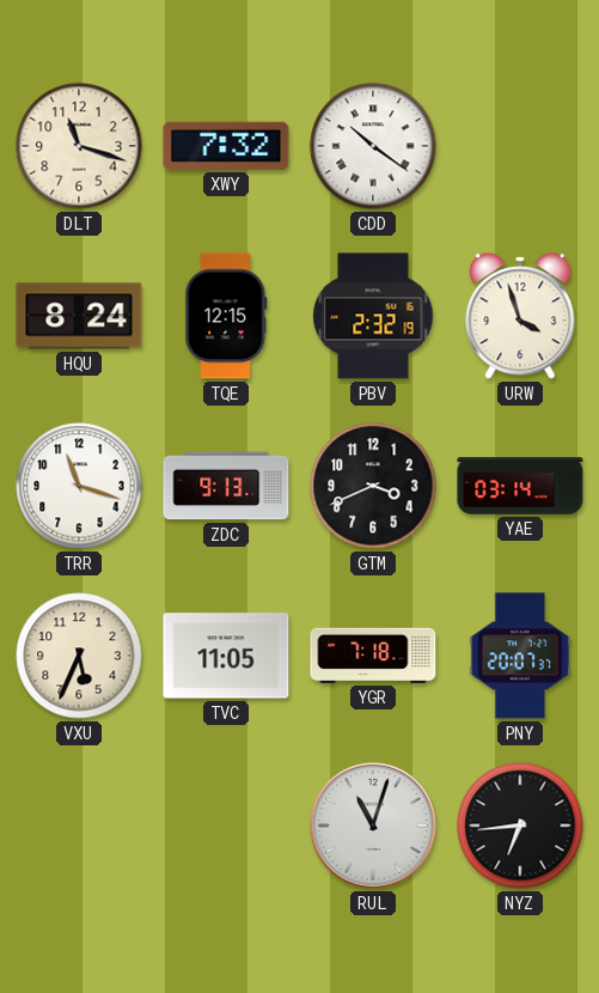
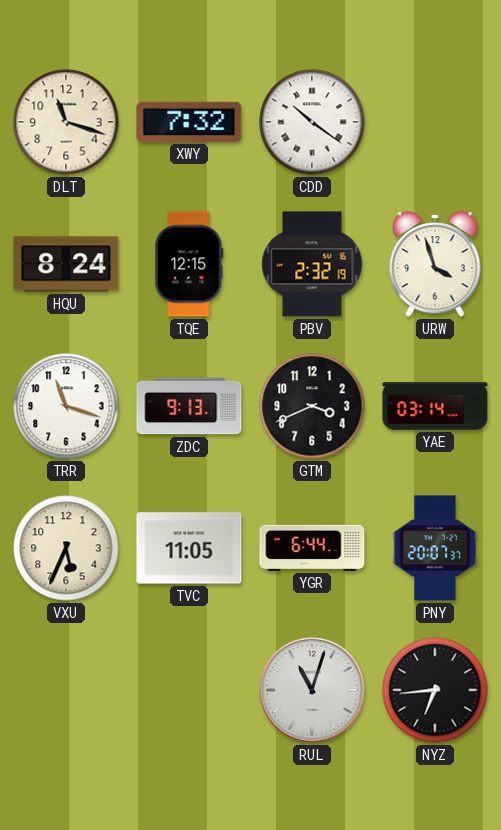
YGR: 7:18 -> 6:44 (312, 548)
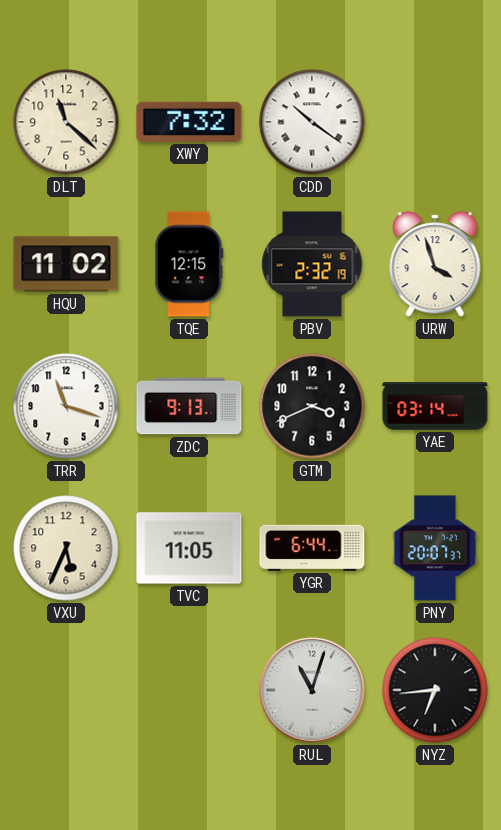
DLT: 11:18 -> 11:22 (66, 122)
HQU: 8:24 -> 11:02 (66, 264)
